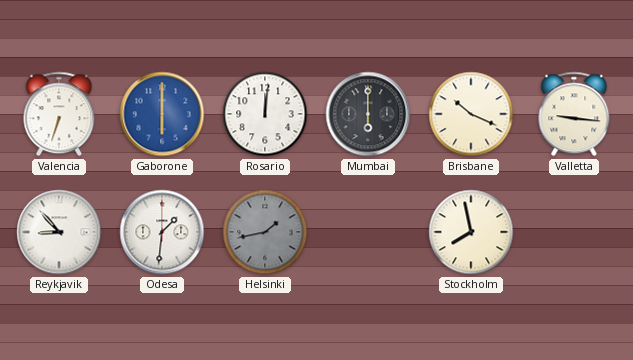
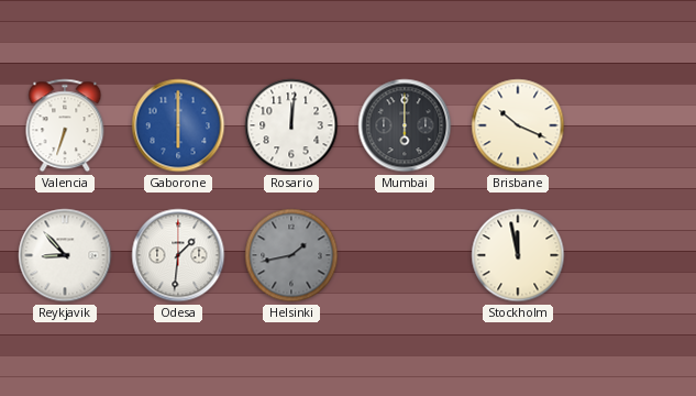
Valletta: 9:16 -> none (574, 114)
Stockholm: 7:58 -> 11:58 (518, 255)
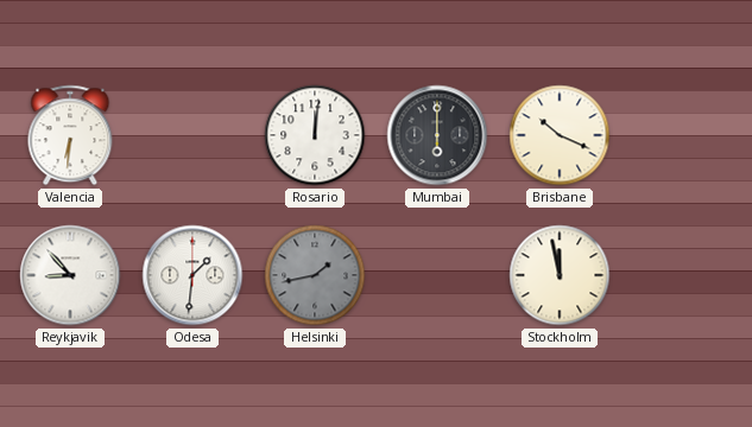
Valencia: 6:33 -> 6:31 (70, 135)
Gaborone: 6:00 -> none (178, 125)
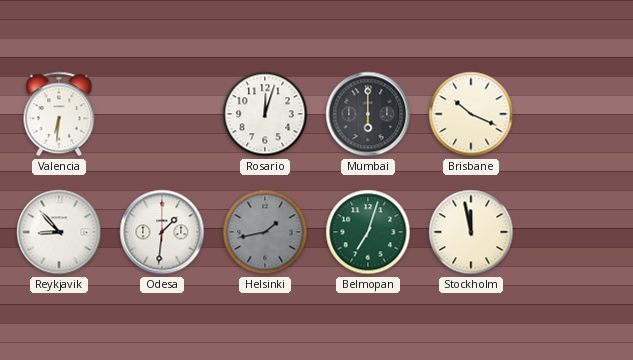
Rosario: 12:01 -> 12:03 (265, 114)
Belmopan: none -> 7:03 (368, 232)
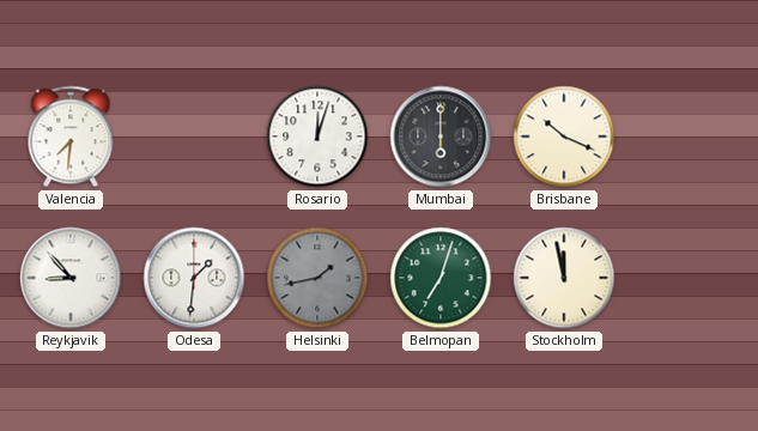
Valencia: 6:31 -> 7:31 (71, 136)
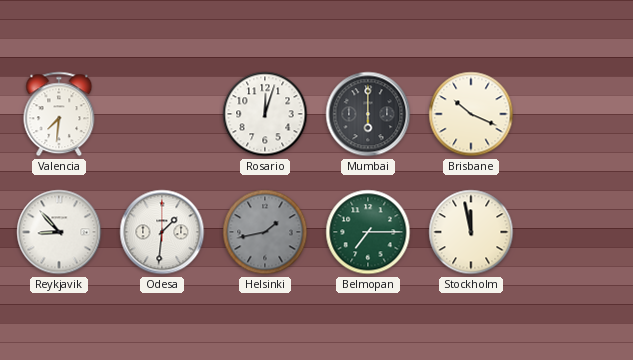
Belmopan: 7:03 -> 7:15 (368, 232)
